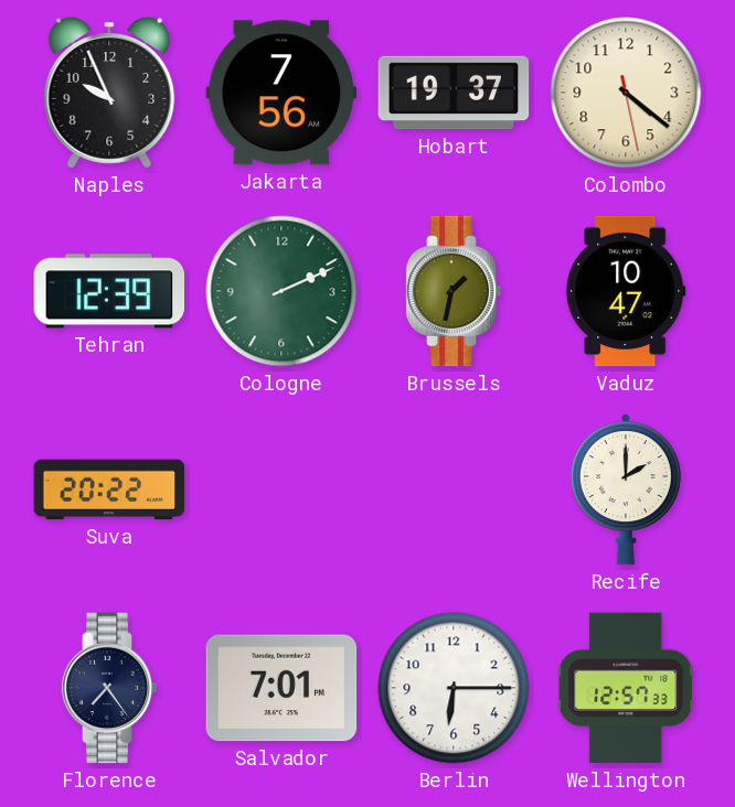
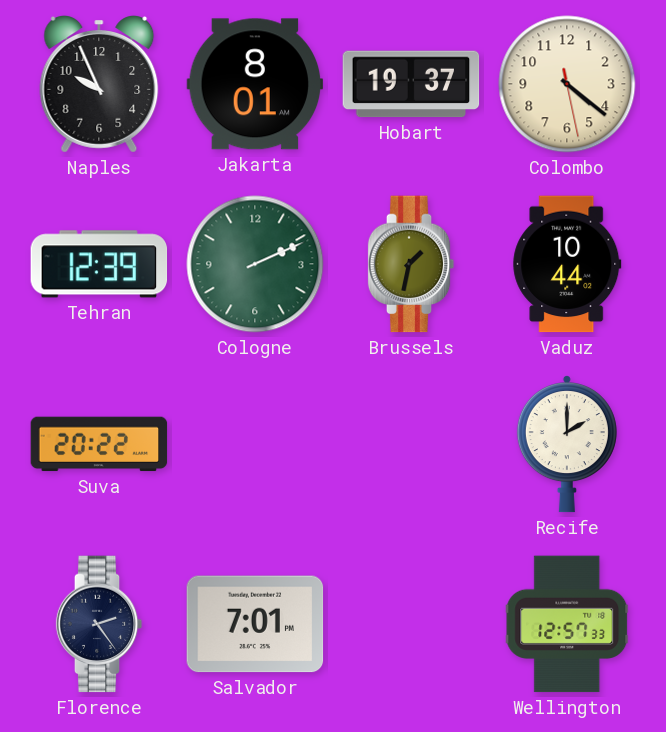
Jakarta: 7:56 -> 8:01 (255, 84)
Vaduz: 10:47 -> 10:44 (567, 264)
Florence: 7:24 -> 2:24 (99, 624)
Berlin: 6:15 -> none (454, 688)
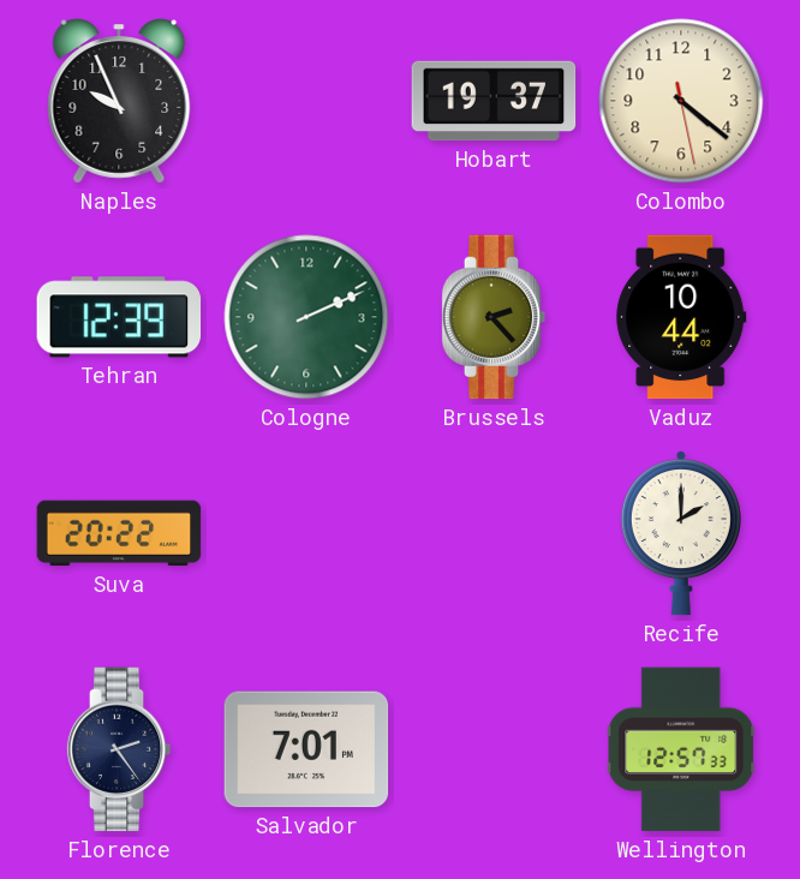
Jakarta: 8:01 -> none (255, 84)
Brussels: 1:32 -> 2:23 (494, 317)
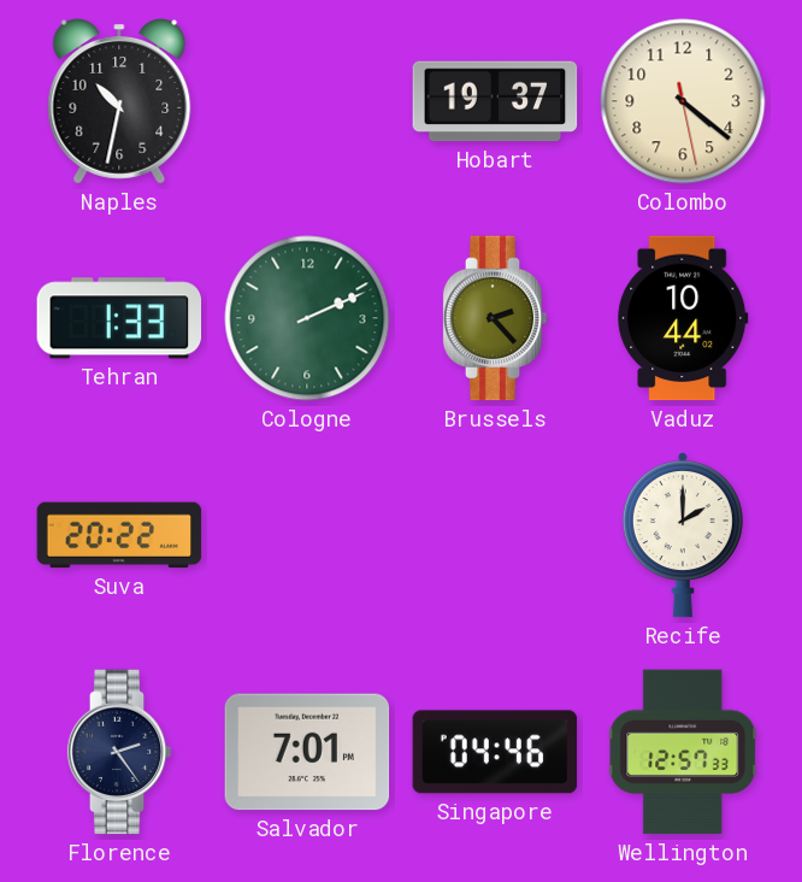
Naples: 9:56 -> 10:32 (119, 101)
Tehran: 12:39 -> 1:33 (119, 318)
Singapore: none -> 04:46 (495, 752)
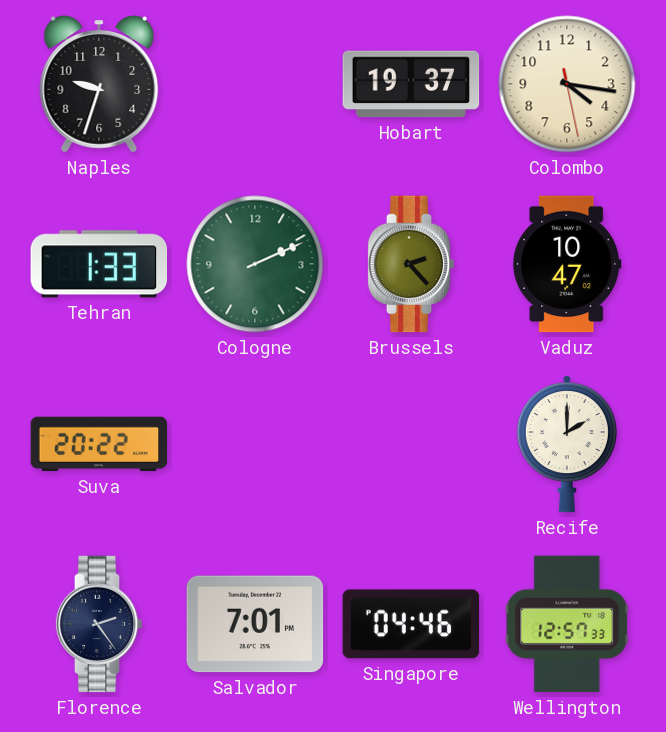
Naples: 10:32 -> 9:33 (99, 84)
Colombo: 4:21 -> 4:16 (567, 84)
Vaduz: 10:44 -> 10:47 (567, 264)
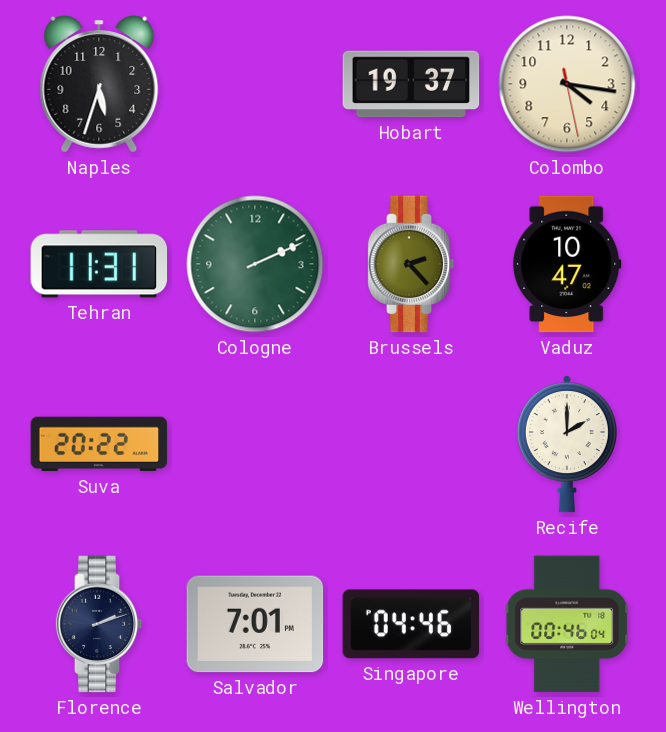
Naples: 9:33 -> 5:33 (99, 84)
Tehran: 1:33 -> 11:31 (99, 264)
Florence: 2:24 -> 2:12 (99, 624)
Wellington: 12:57 -> 00:46 (567, 624)
